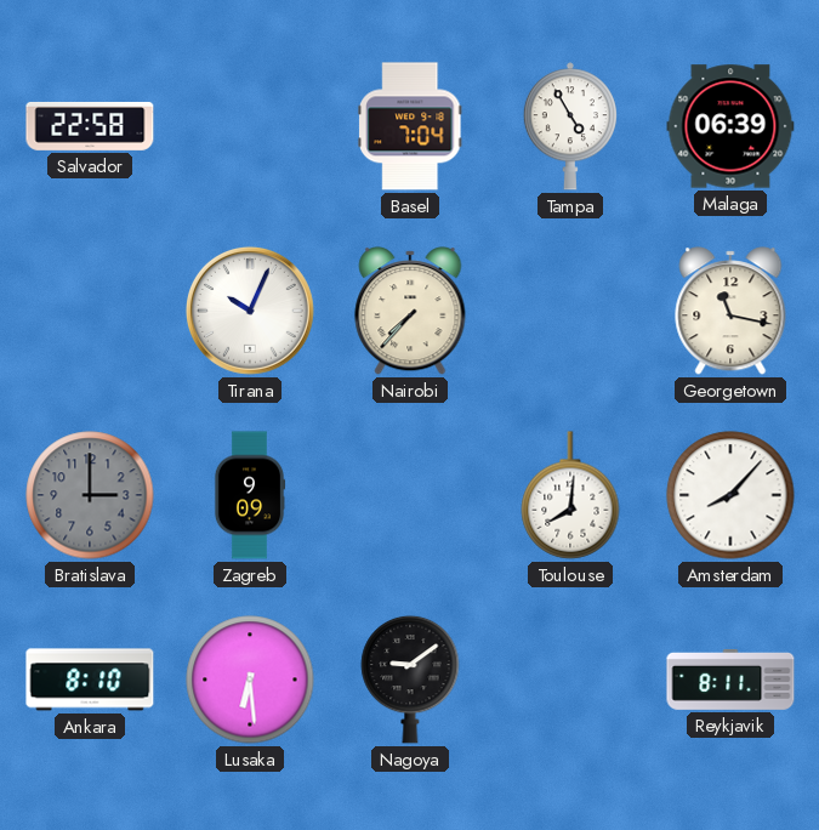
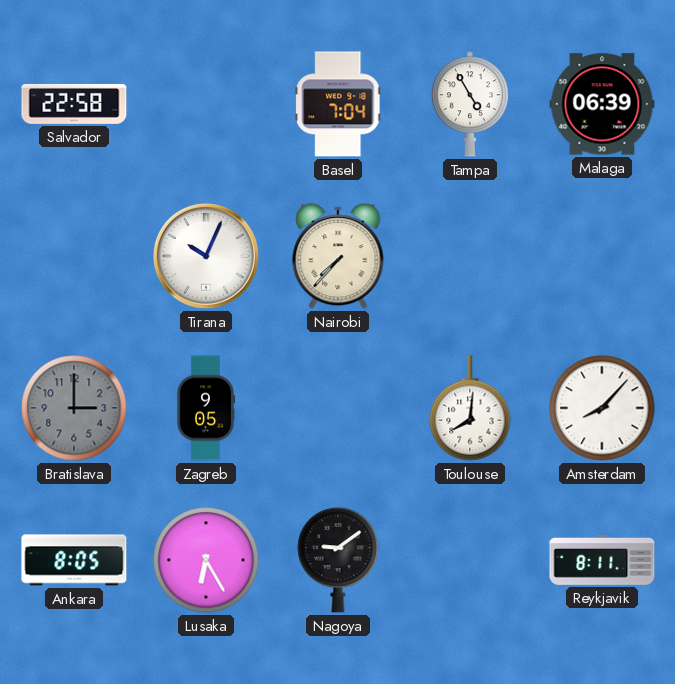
Georgetown: 11:17 -> none (730, 311)
Zagreb: 9:09 -> 9:05 (206, 408)
Ankara: 8:10 -> 8:05 (74, 560)
Lusaka: 6:29 -> 6:25 (206, 560)
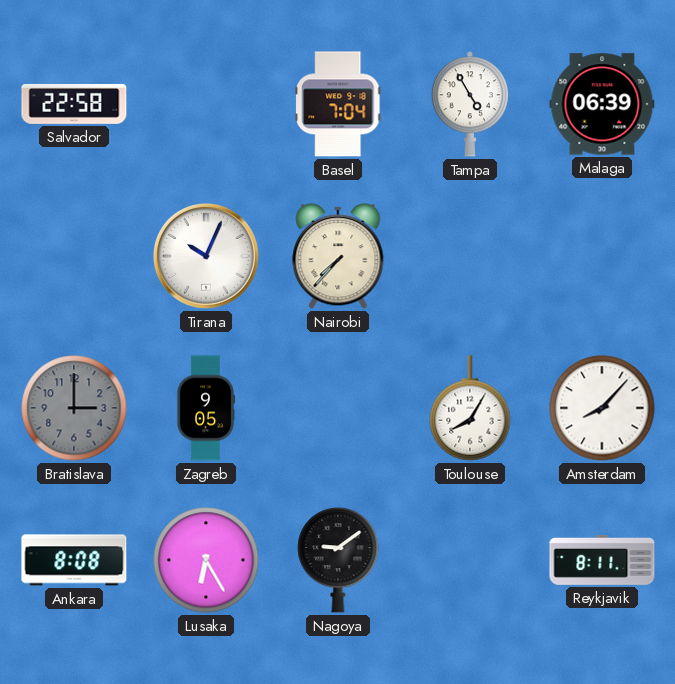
Toulouse: 8:01 -> 8:05 (470, 408)
Ankara: 8:05 -> 8:08 (74, 560)
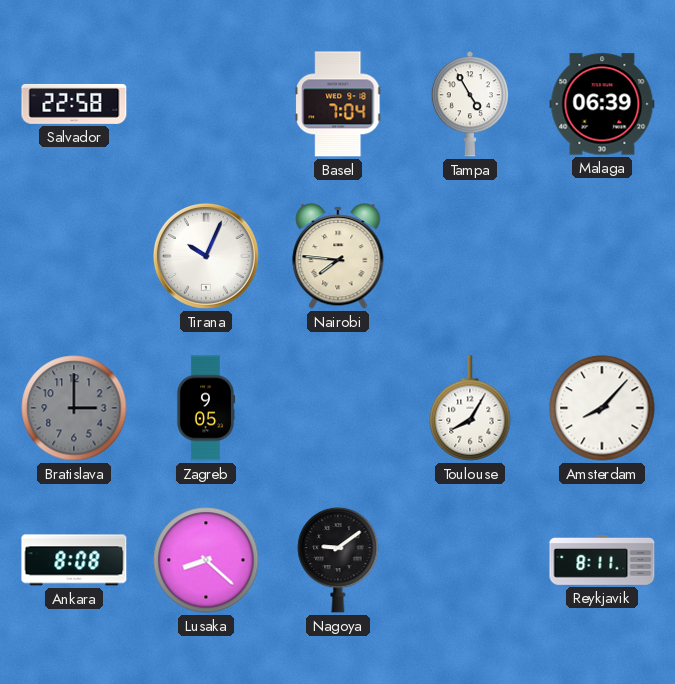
Nairobi: 7:37 -> 7:46 (338, 256)
Lusaka: 6:25 -> 8:22 (206, 560)
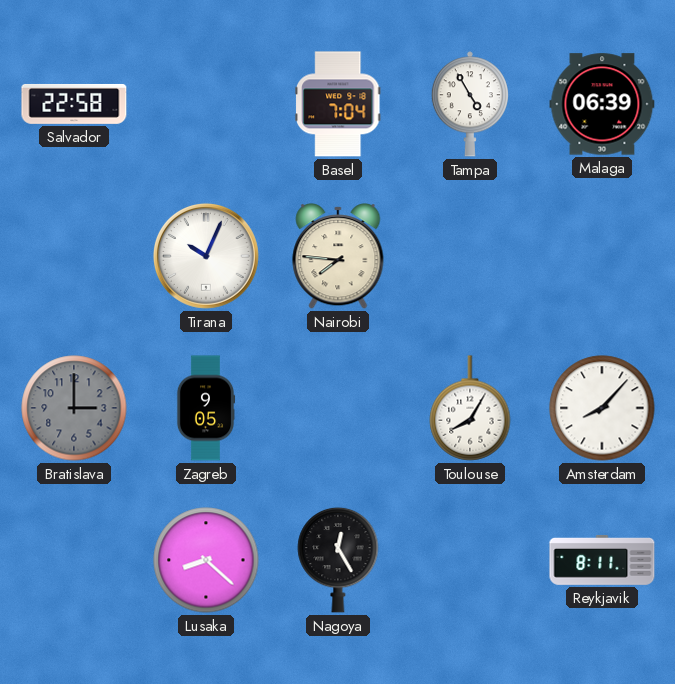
Ankara: 8:08 -> none (74, 560)
Nagoya: 9:09 -> 12:25 (338, 560)
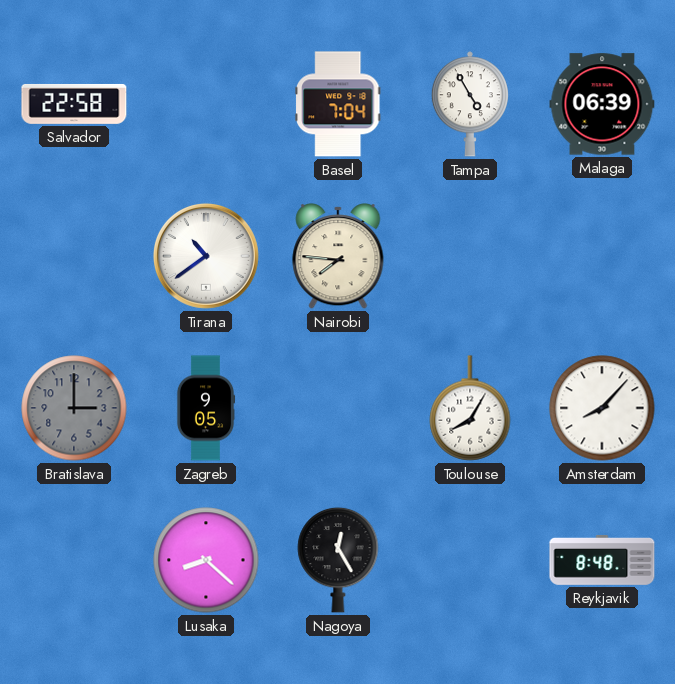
Tirana: 10:04 -> 10:39 (206, 256)
Reykjavik: 8:11 -> 8:48 (602, 560)
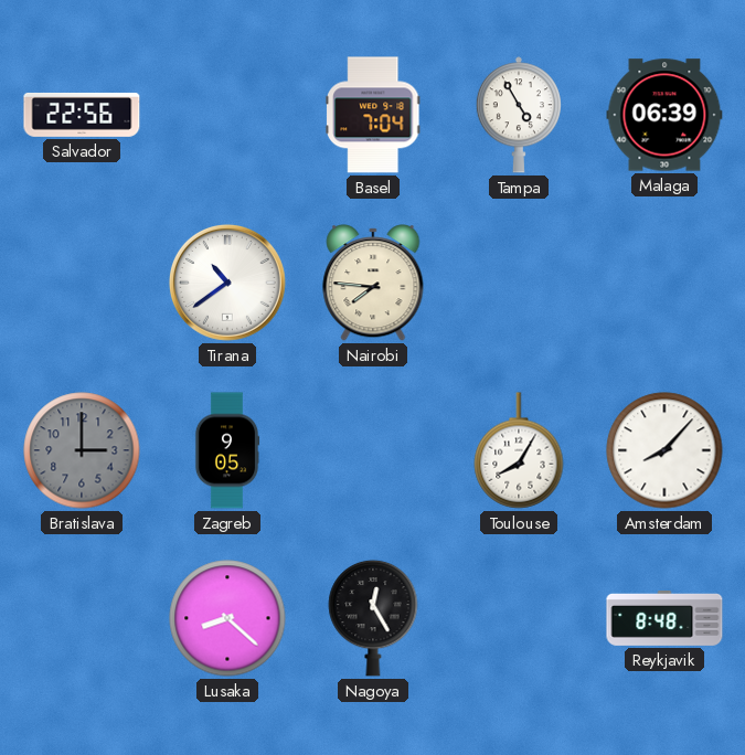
Salvador: 22:58 -> 22:56 (82, 115)
